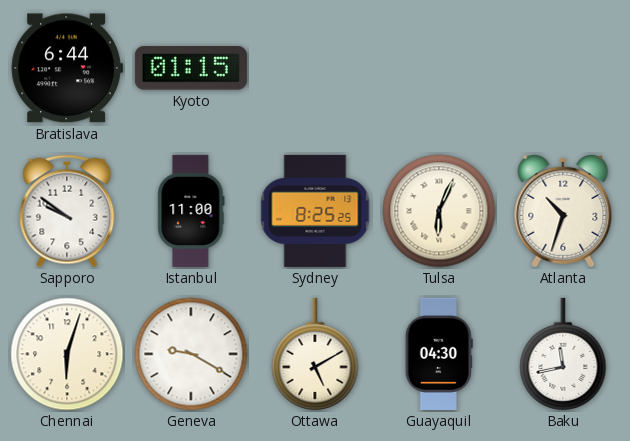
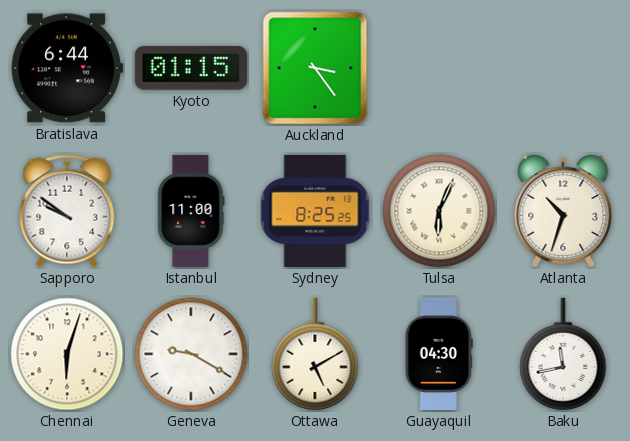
Auckland: none -> 3:24 (315, 68)
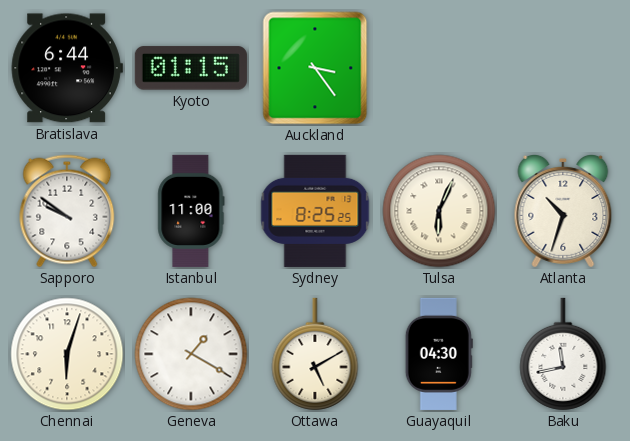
Geneva: 9:20 -> 1:20 (191, 354)
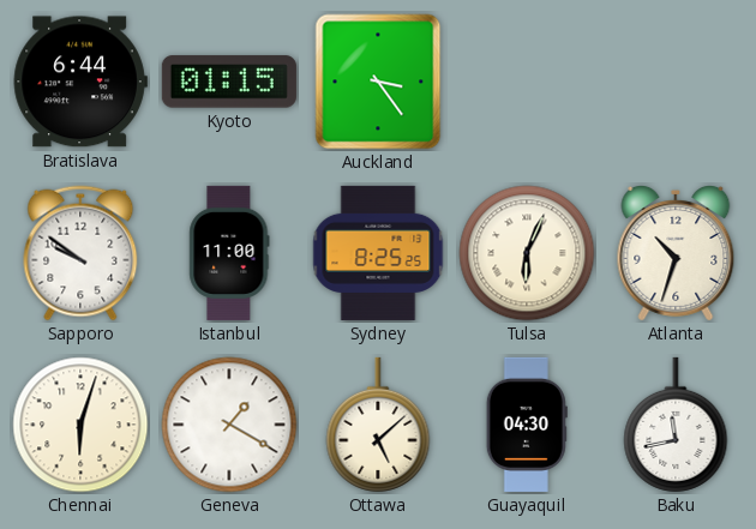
Ottawa: 5:10 -> 5:08 (378, 425)
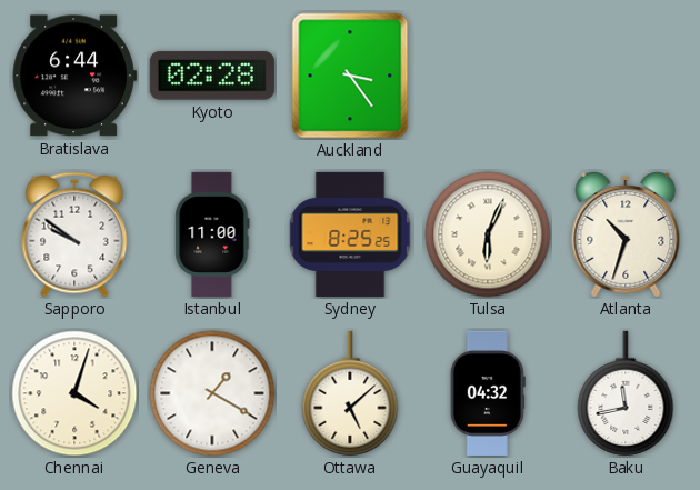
Kyoto: 01:15 -> 02:28 (212, 76)
Chennai: 6:03 -> 4:03 (74, 393)
Guayaquil: 04:30 -> 04:32 (488, 393)
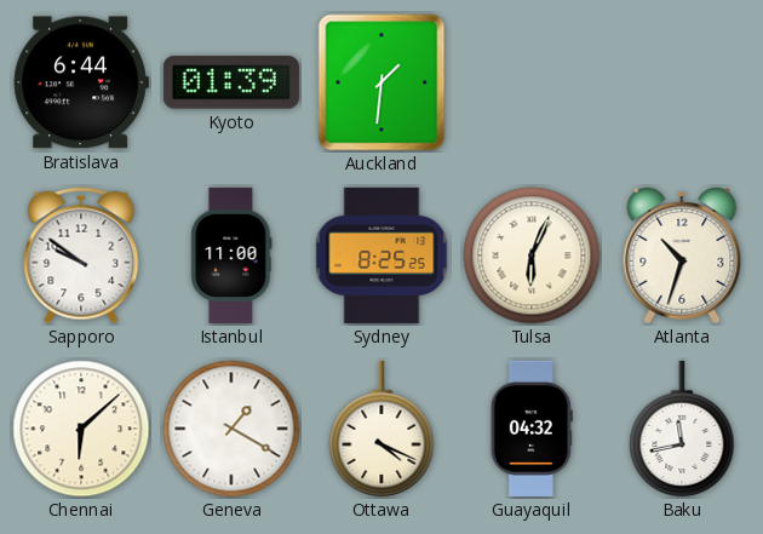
Kyoto: 02:28 -> 01:39 (231, 82)
Auckland: 3:24 -> 1:31 (381, 82)
Chennai: 4:03 -> 6:08 (81, 429)
Ottawa: 5:08 -> 4:19 (381, 429)
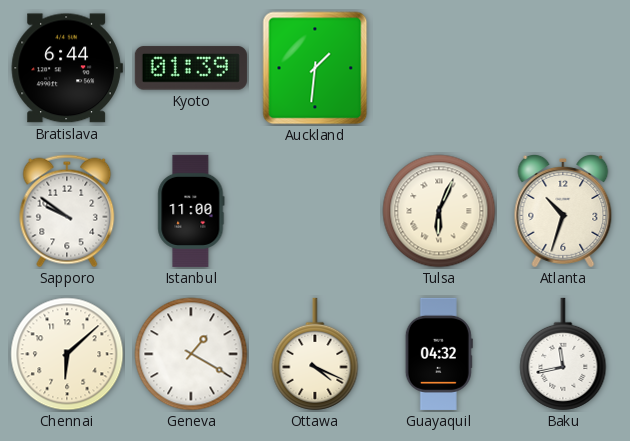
Sydney: 8:25 -> none (381, 255)
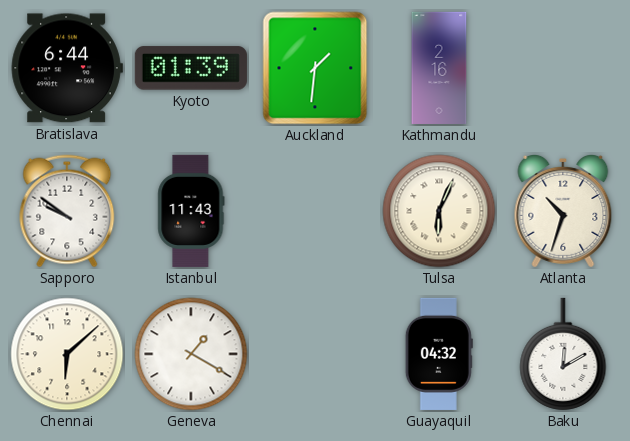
Kathmandu: none -> 2:16 (439, 68)
Istanbul: 11:00 -> 11:43 (191, 211)
Ottawa: 4:19 -> none (315, 354)
Baku: 11:43 -> 12:10 (563, 354)
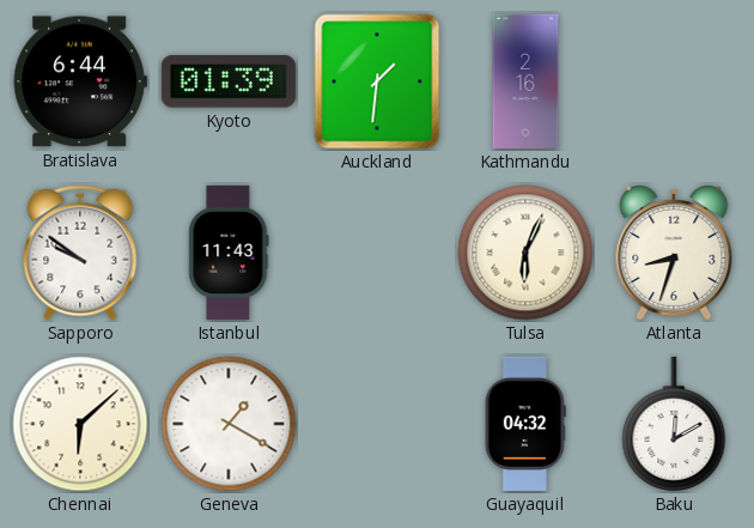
Atlanta: 10:33 -> 8:33 (674, 254)
